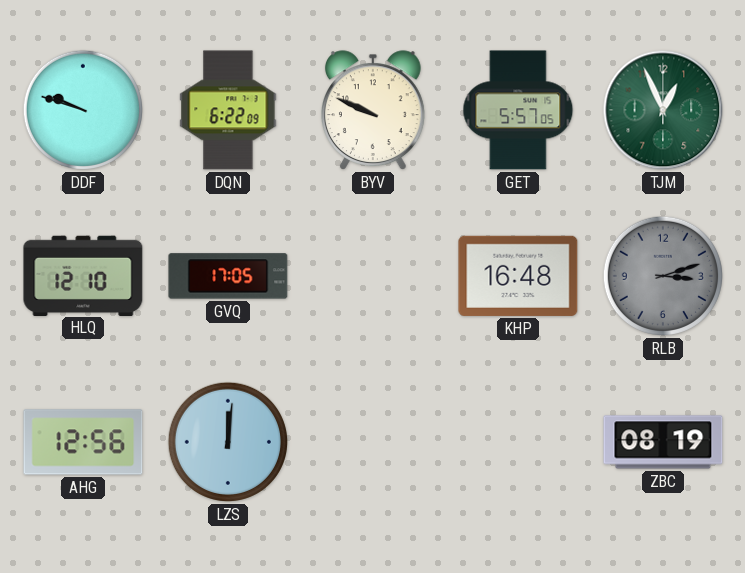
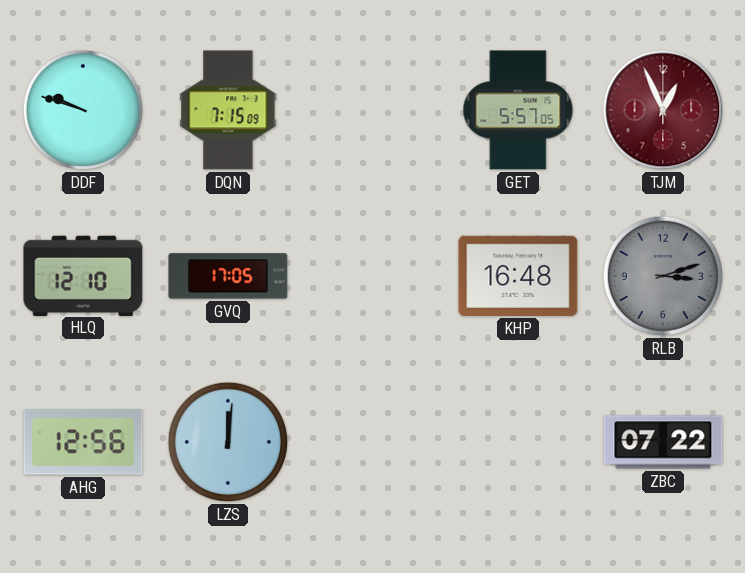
DQN: 6:22 -> 7:15 (228, 110)
BYV: 9:49 -> none (374, 110)
TJM dial: green -> burgundy (663, 110)
ZBC: 08:19 -> 07:22 (663, 442)
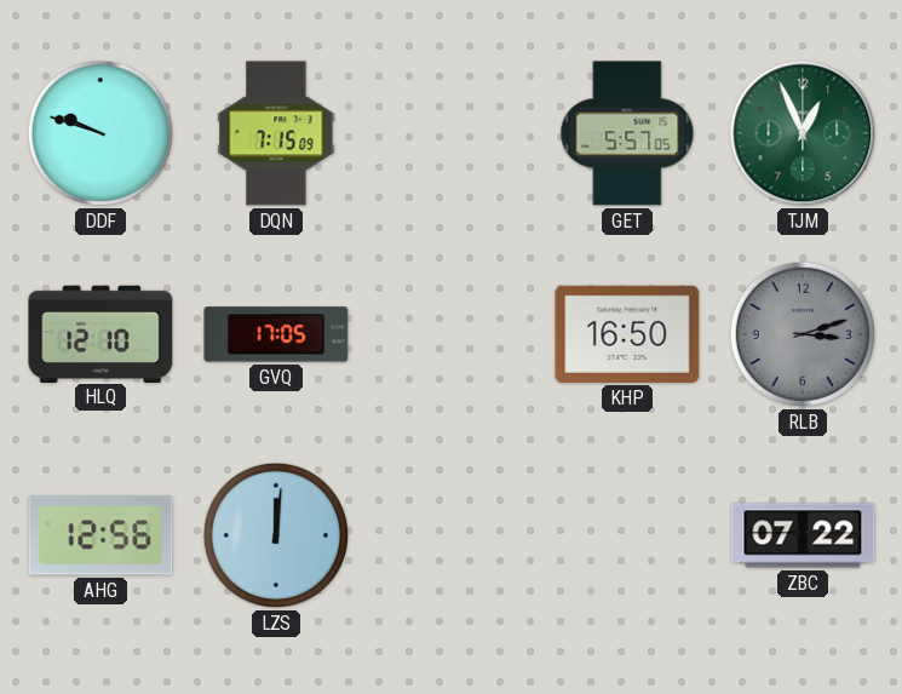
TJM dial: burgundy -> green (803, 133)
KHP: 16:48 -> 16:50 (627, 334)
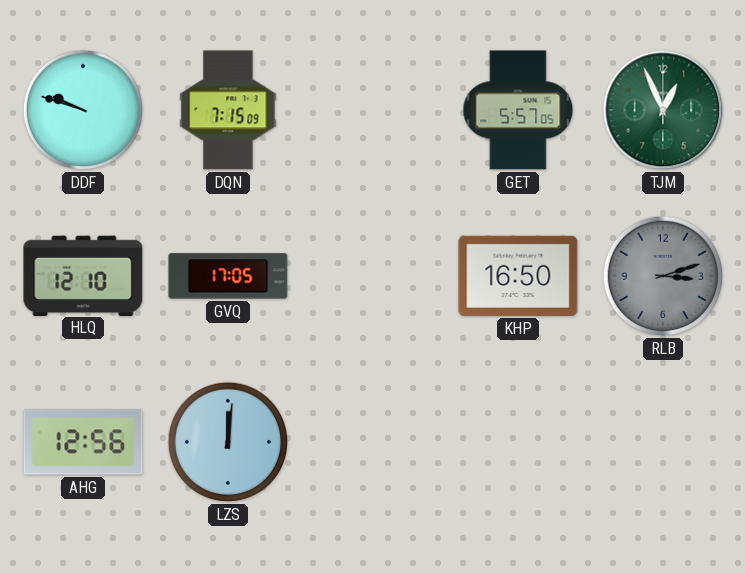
ZBC: 07:22 -> none (803, 535)
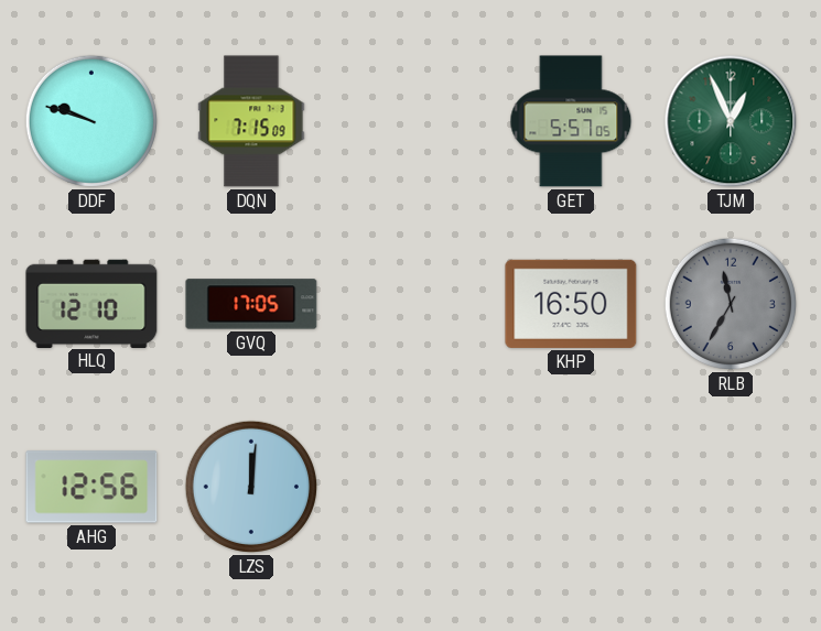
RLB: 3:12 -> 11:35 (731, 304)
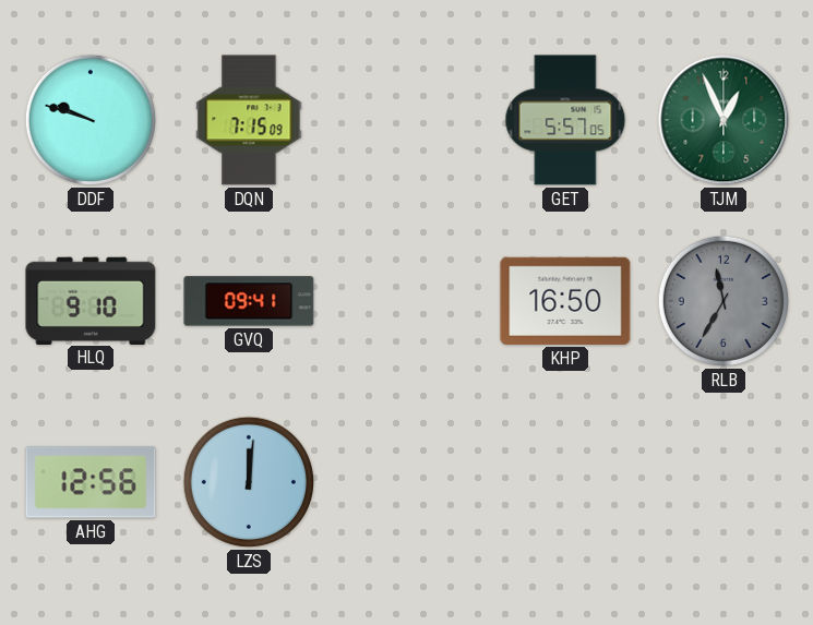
HLQ: 12:10 -> 9:10 (91, 300)
GVQ: 17:05 -> 09:41 (249, 301)
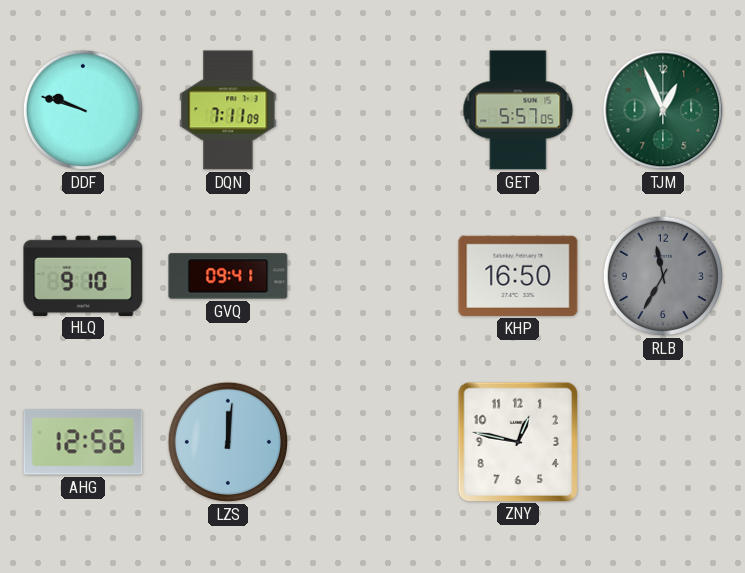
DQN: 7:15 -> 7:11 (228, 110)
ZNY: none -> 12:47 (517, 441)
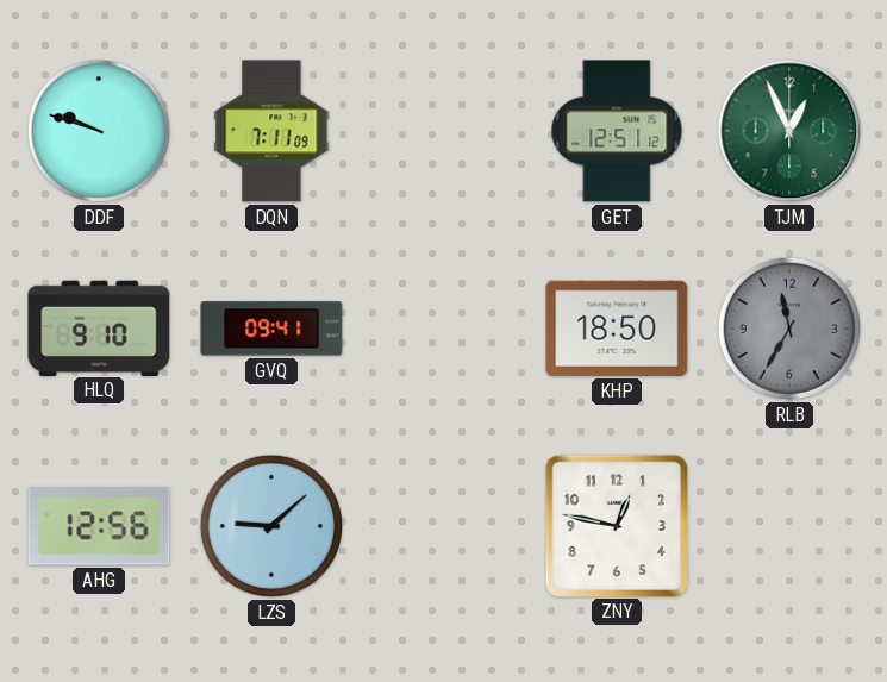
GET: 5:57 -> 12:51 (617, 131)
KHP: 16:50 -> 18:50 (617, 329)
LZS: 12:01 -> 9:08 (271, 526)
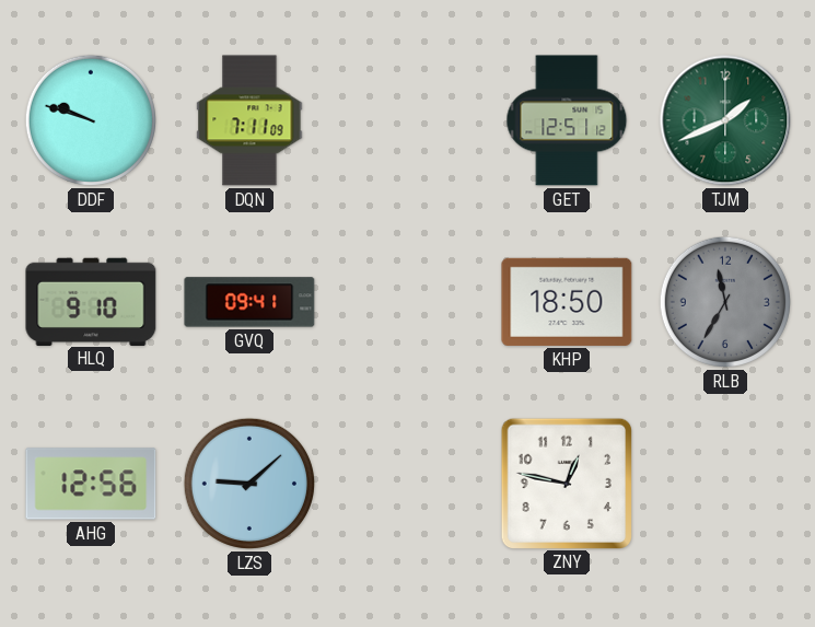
TJM: 12:56 -> 1:41 (725, 120)
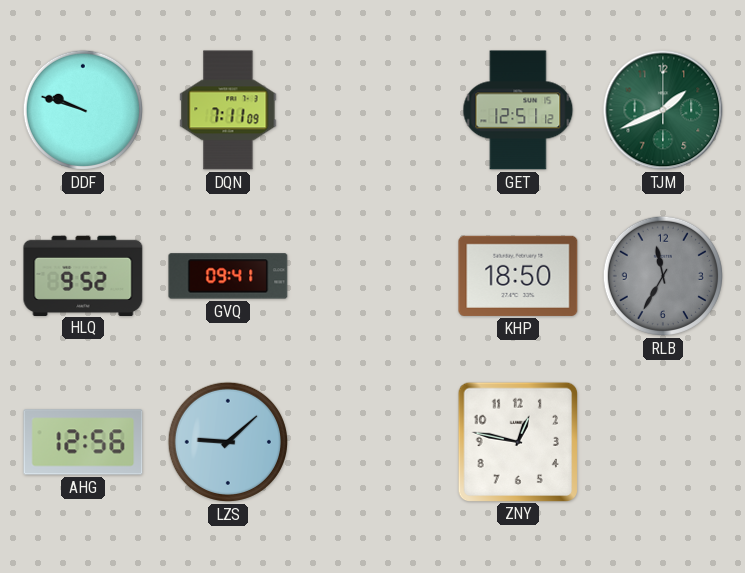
HLQ: 9:10 -> 9:52 (83, 275)
